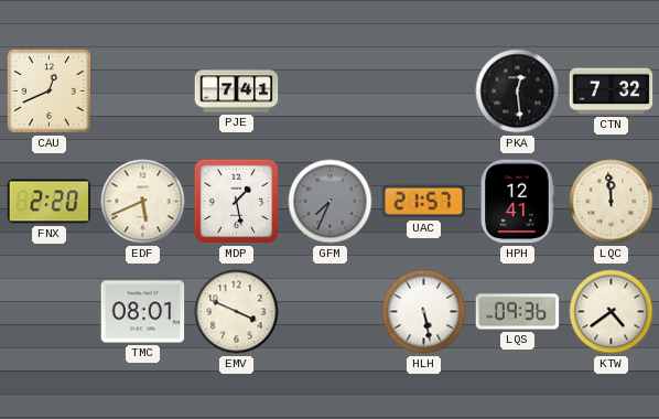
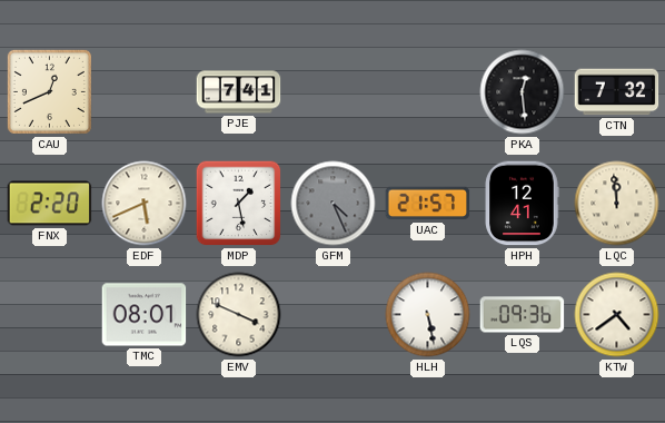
GFM: 7:34 -> 4:26 (334, 204)
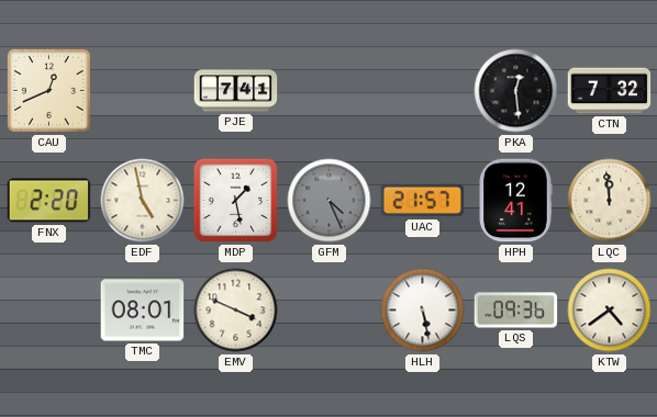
EDF: 5:41 -> 4:58 (143, 201)
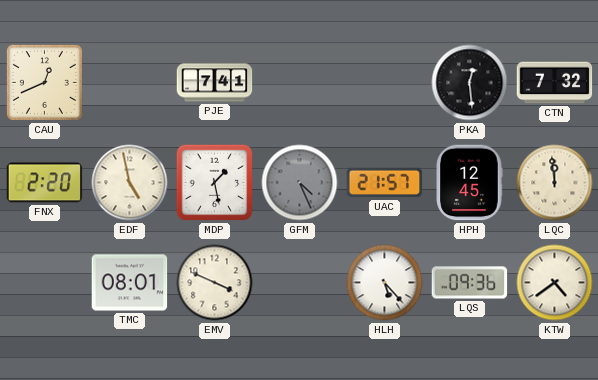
HPH: 12:41 -> 12:45 (469, 183)
HLH: 5:28 -> 5:23 (385, 283)
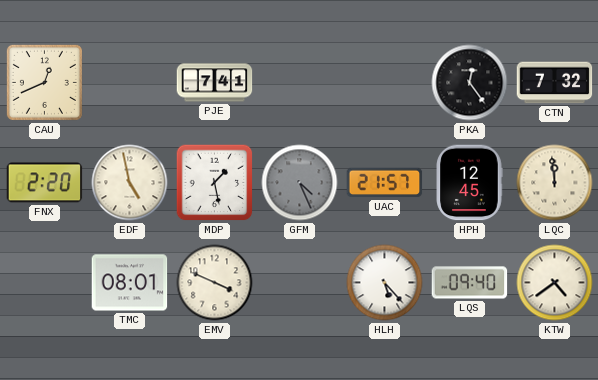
PKA: 12:29 -> 12:24 (470, 83)
LQS: 09:36 -> 09:40 (470, 283)
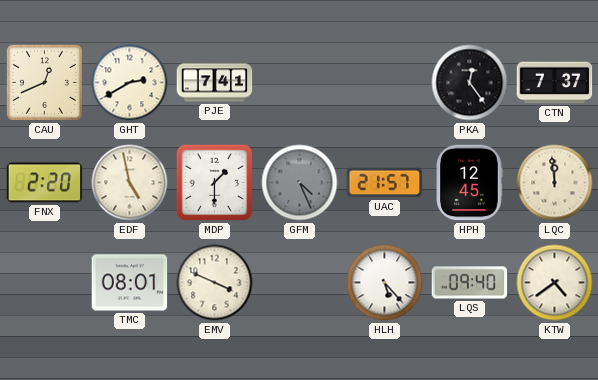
GHT: none -> 2:40 (130, 83)
CTN: 7:32 -> 7:37 (555, 83)
MDP: 1:28 -> 1:30 (215, 183)
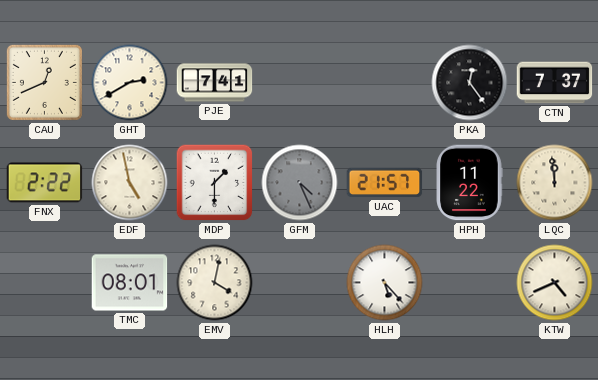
FNX: 2:20 -> 2:22 (45, 183)
HPH: 12:45 -> 11:22 (469, 183)
EMV: 3:49 -> 4:02 (215, 283)
LQS: 09:40 -> none (470, 283)
KTW: 4:39 -> 4:41 (555, 283)
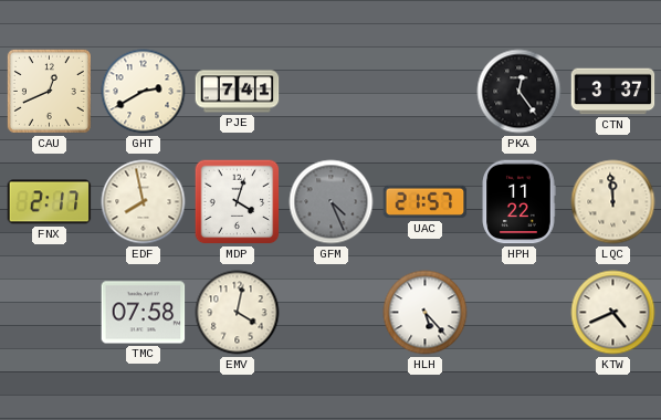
CTN: 7:37 -> 3:37 (613, 92)
FNX: 2:22 -> 2:17 (50, 202)
EDF: 4:58 -> 7:58 (144, 202)
MDP: 1:30 -> 4:03 (238, 202)
TMC: 08:01 -> 07:58 (144, 313)
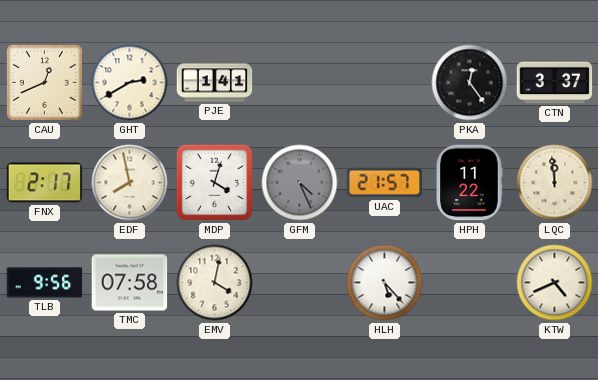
PJE: 7:41 -> 1:41 (215, 83)
TLB: none -> 9:56 (45, 283)
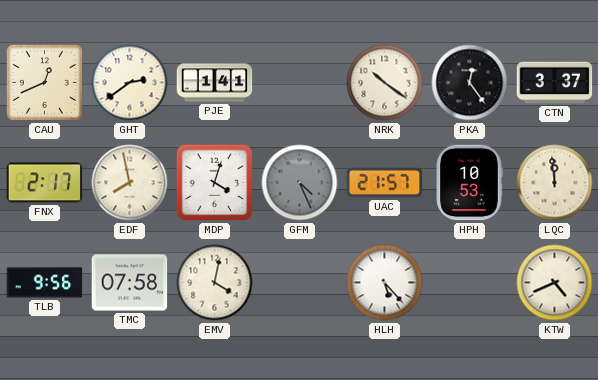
GHT: 2:40 -> 2:39 (130, 83)
NRK: none -> 10:21 (385, 83)
HPH: 11:22 -> 10:53 (469, 183)
